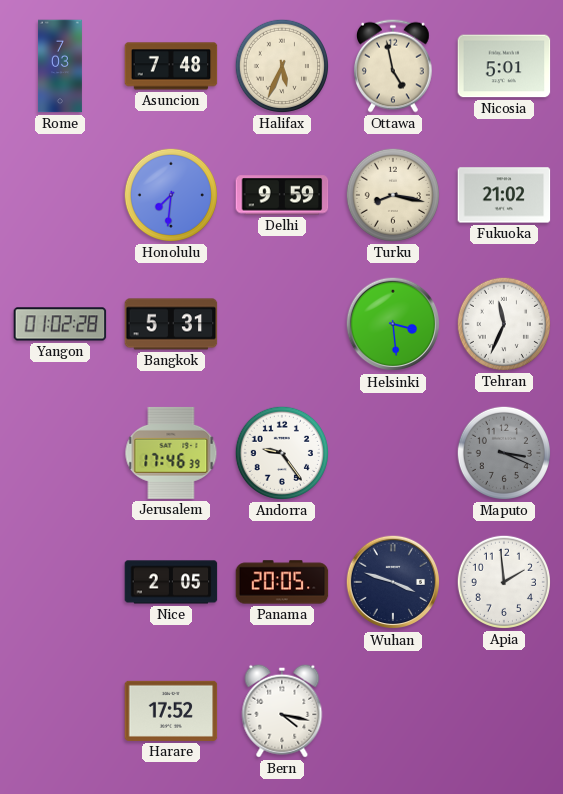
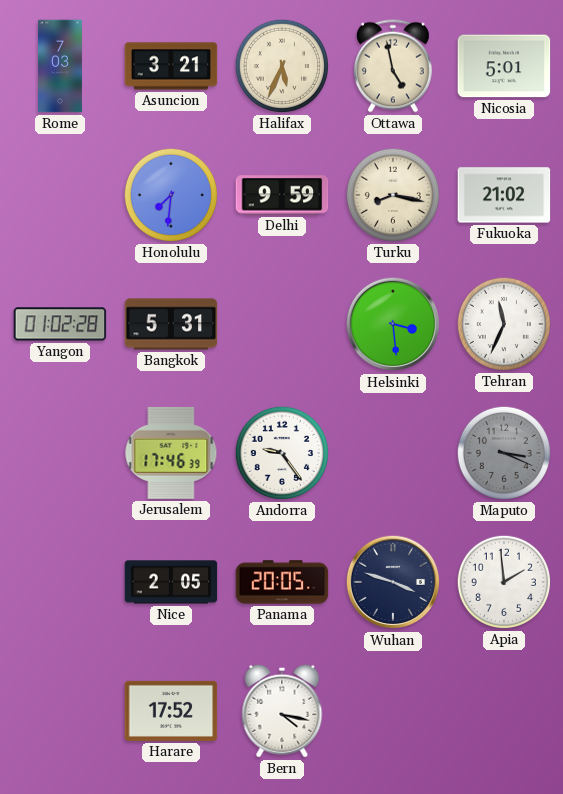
Asuncion: 7:48 -> 3:21 (171, 66)
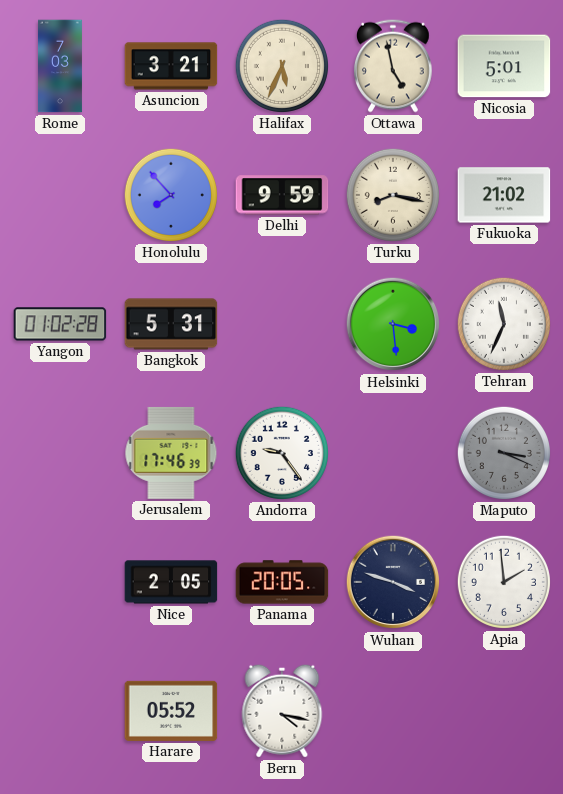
Honolulu: 7:31 -> 7:53 (171, 195)
Harare: 17:52 -> 05:52 (171, 711)
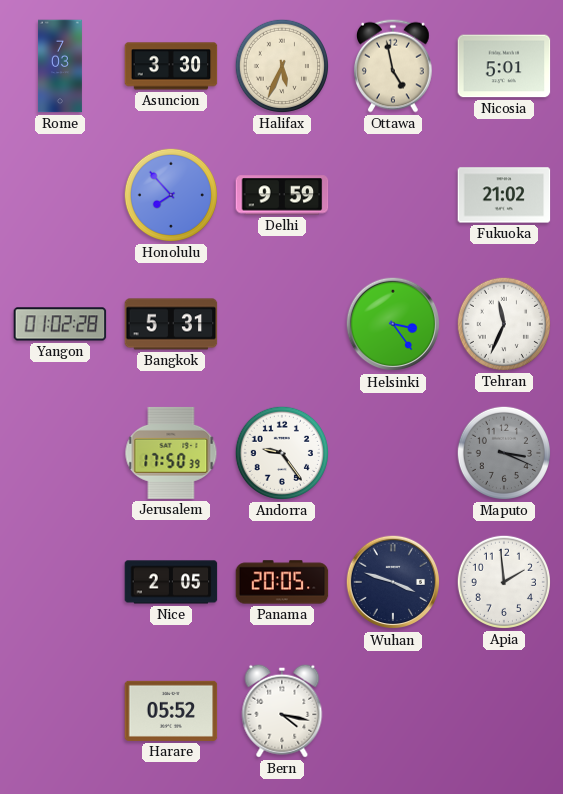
Asuncion: 3:21 -> 3:30 (171, 66)
Turku: 8:17 -> none (393, 195)
Helsinki: 3:29 -> 3:24 (393, 324)
Jerusalem: 17:46 -> 17:50 (171, 453)
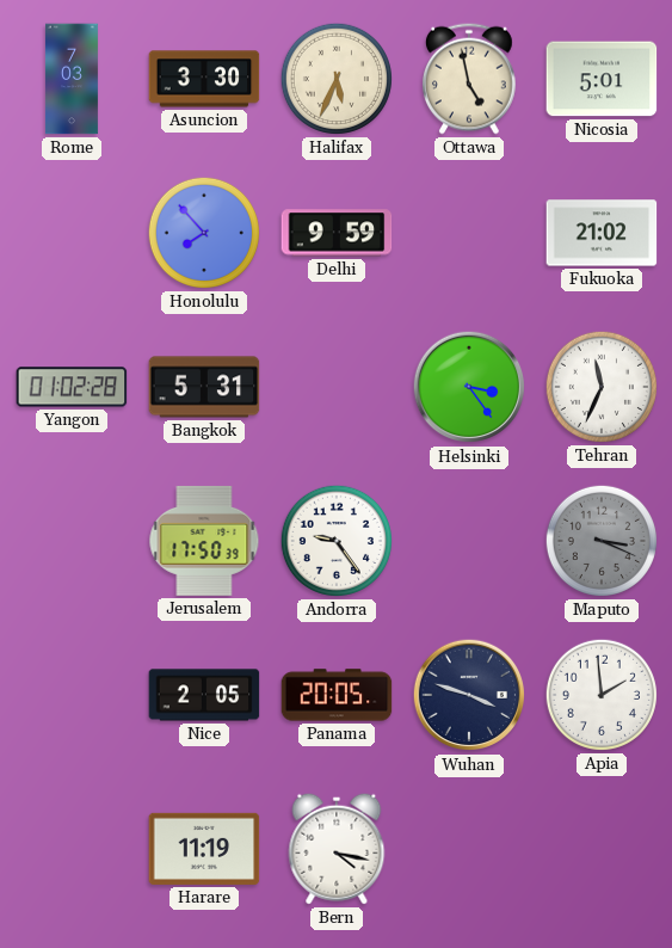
Harare: 05:52 -> 11:19 (204, 849)
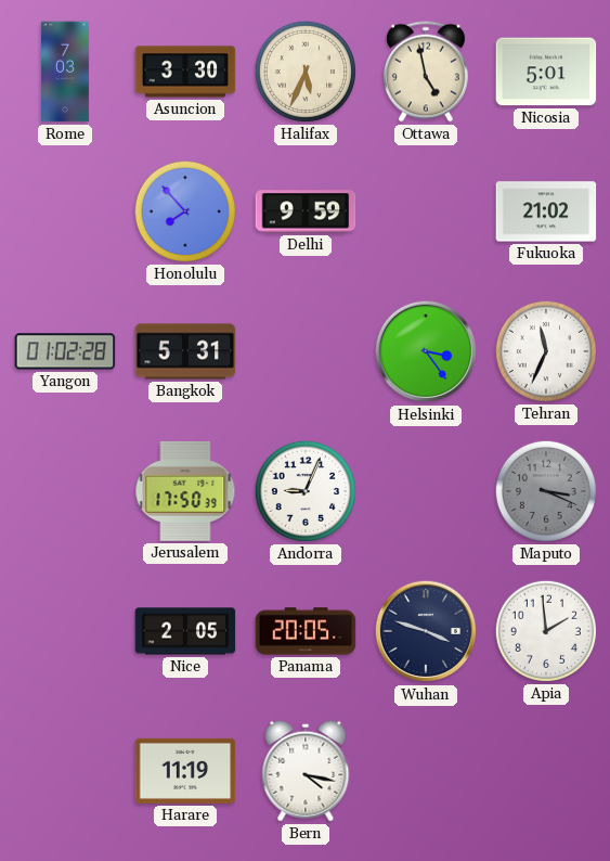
Andorra: 9:24 -> 9:04 (306, 491)
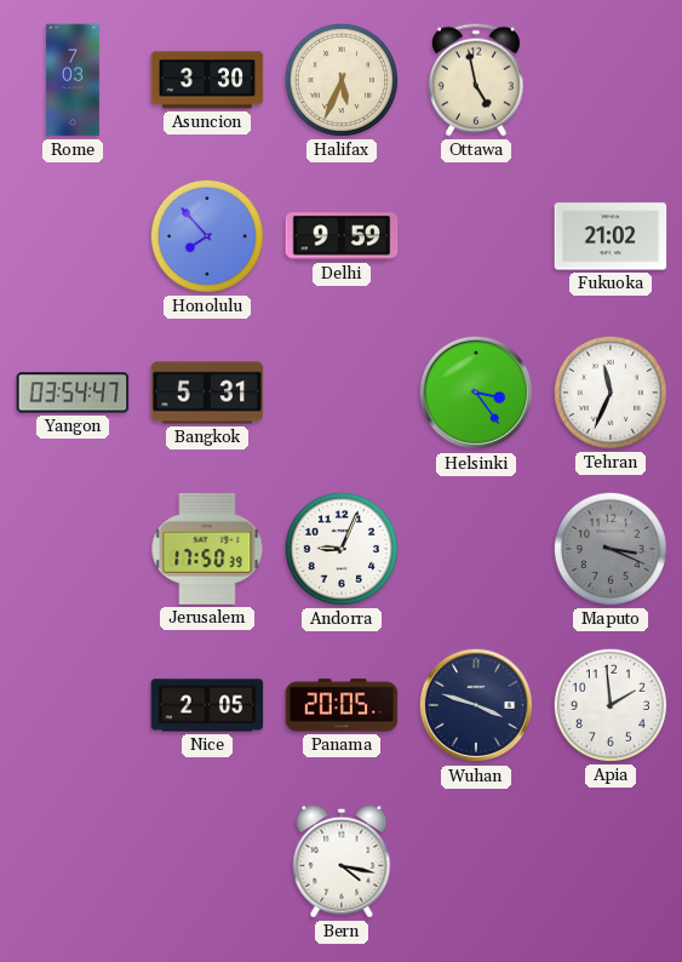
Nicosia: 5:01 -> none (546, 72)
Yangon: 01:02 -> 03:54 (73, 393)
Harare: 11:19 -> none (185, 771)
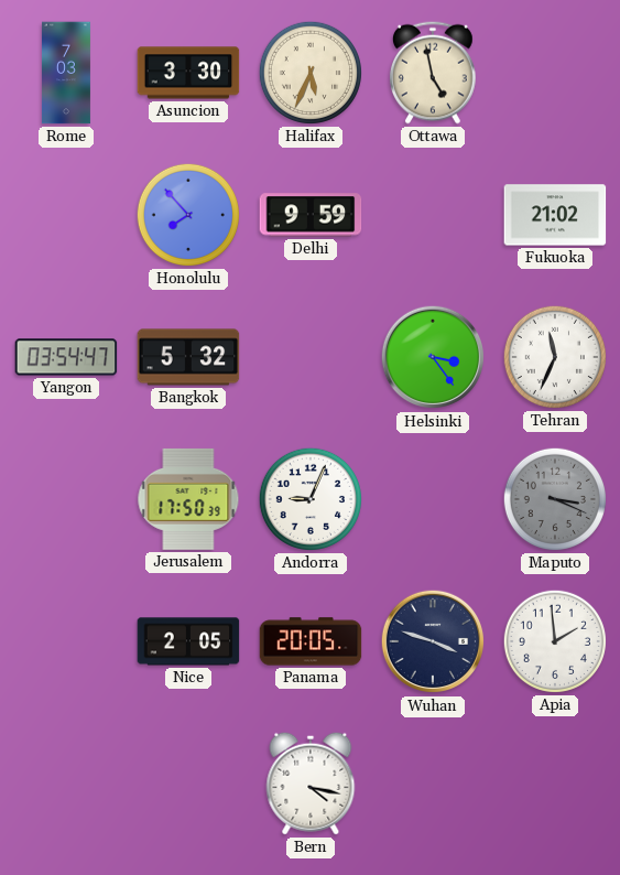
Bangkok: 5:31 -> 5:32 (188, 357)
